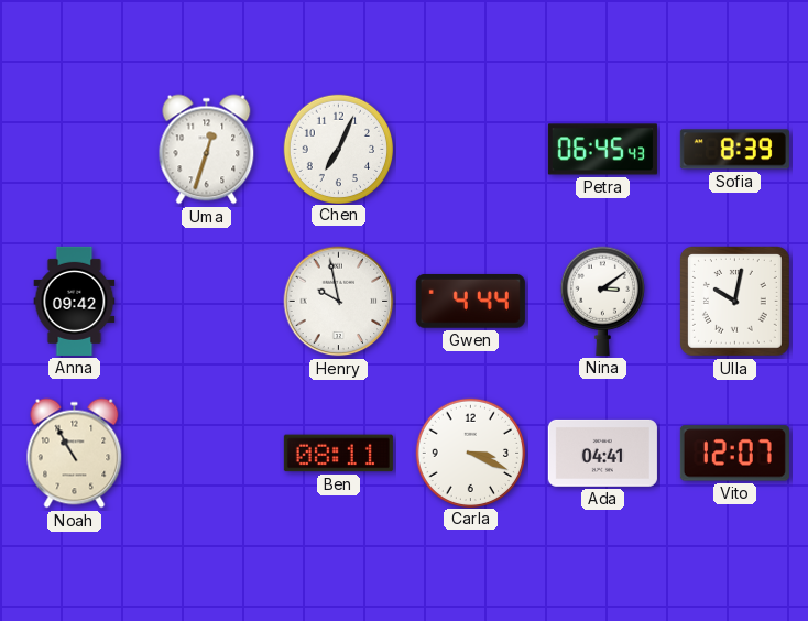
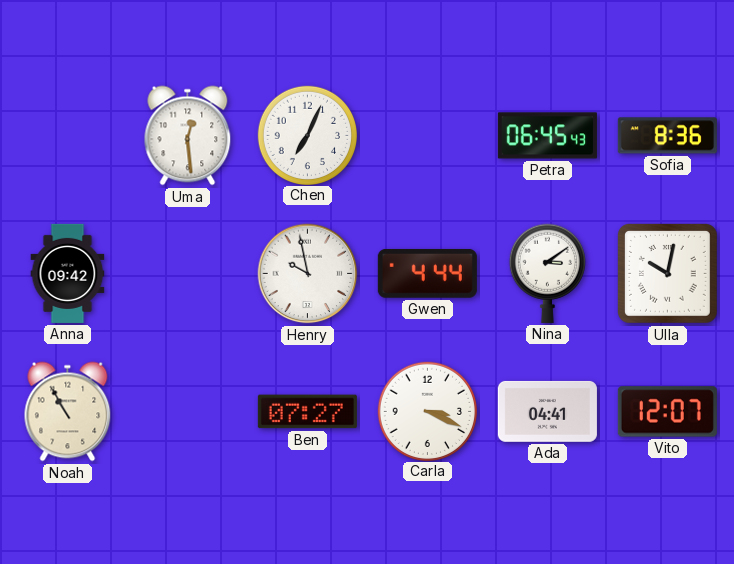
Uma: 12:33 -> 12:29 (188, 136)
Sofia: 8:39 -> 8:36 (667, 136)
Ben: 08:11 -> 07:27 (307, 412)
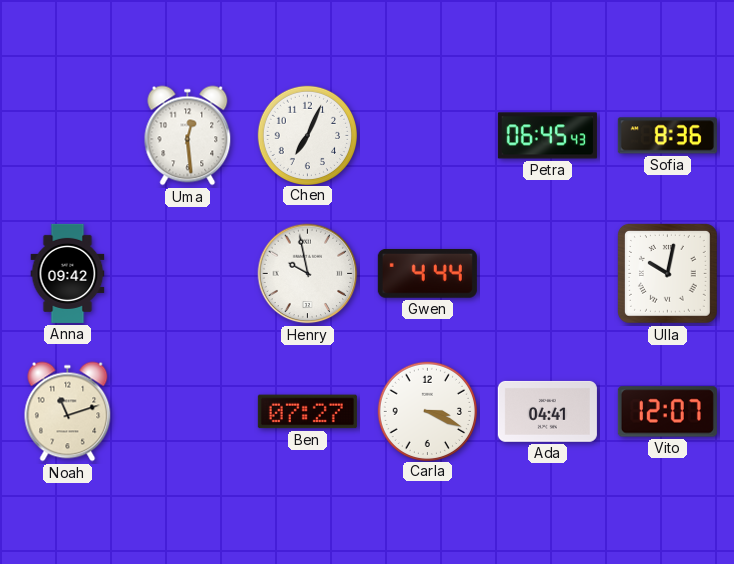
Nina: 3:09 -> none (547, 273)
Noah: 10:55 -> 11:12 (68, 412)
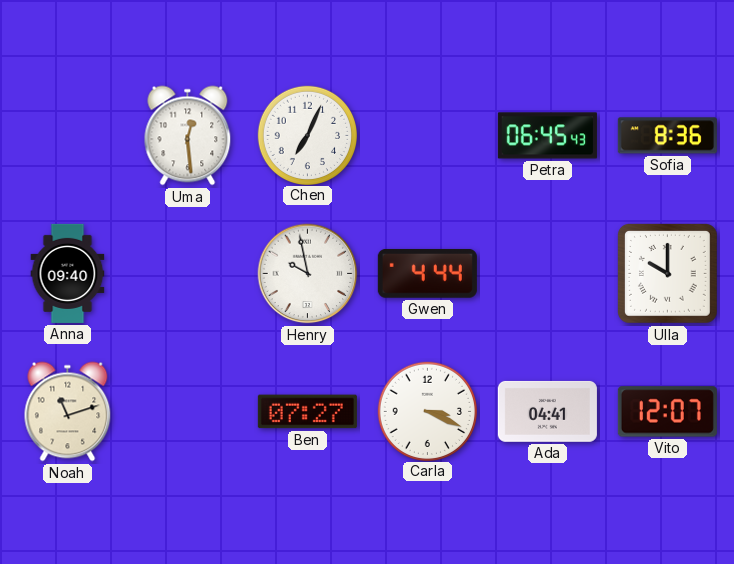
Anna: 09:42 -> 09:40 (68, 273)
Ulla: 10:02 -> 10:00 (667, 273)
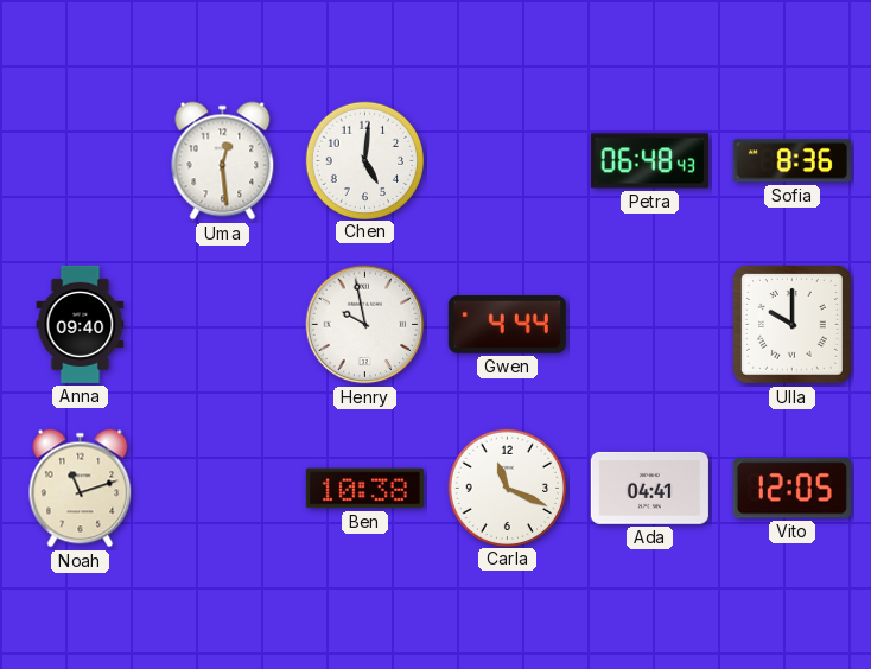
Chen: 7:04 -> 5:01 (364, 160)
Petra: 06:45 -> 06:48 (649, 161)
Ben: 07:27 -> 10:38 (364, 489)
Carla: 3:19 -> 11:19 (507, 488)
Vito: 12:07 -> 12:05 (791, 489)
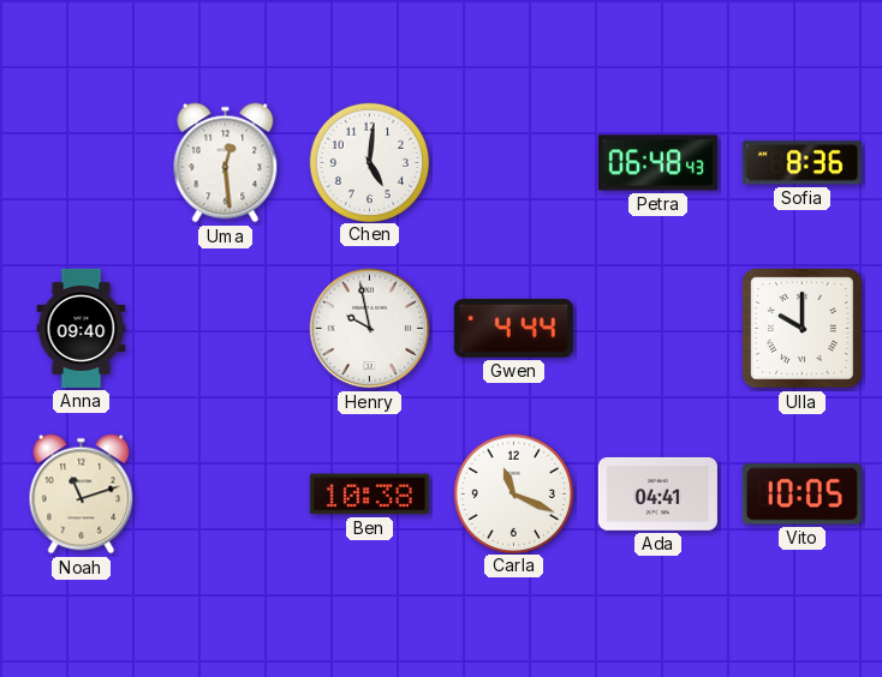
Vito: 12:05 -> 10:05 (801, 495)
